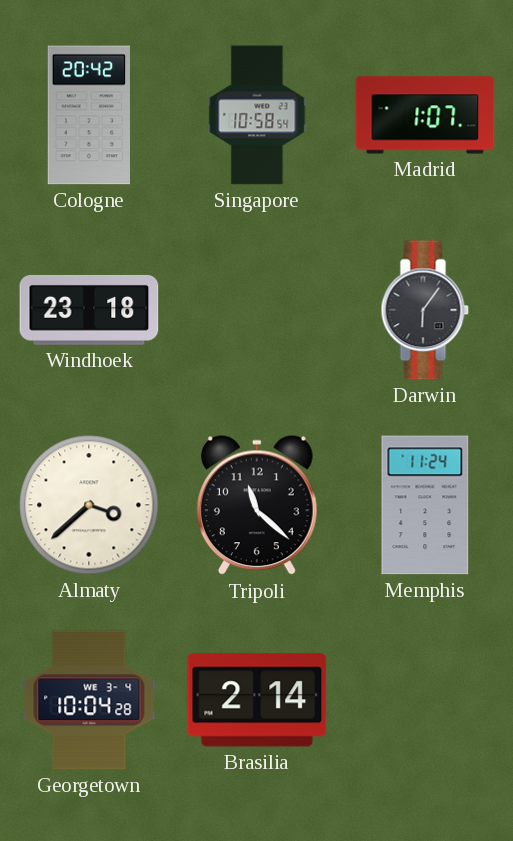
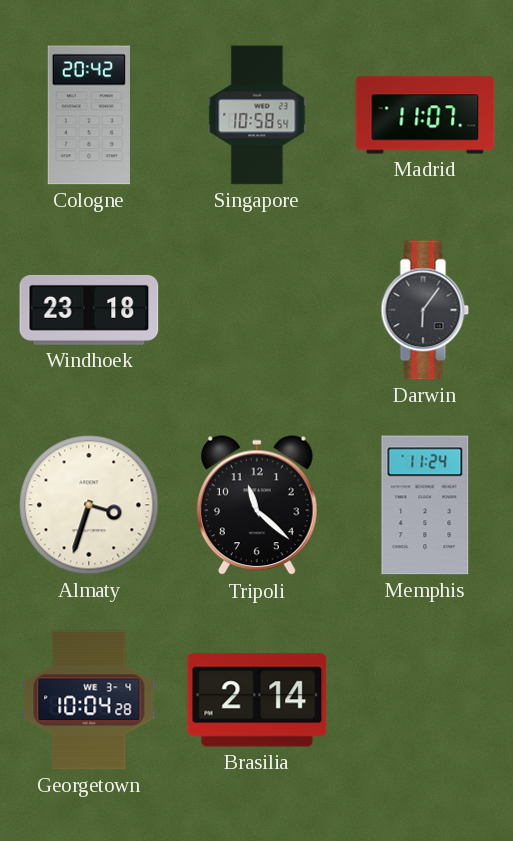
Madrid: 1:07 -> 11:07 (425, 115)
Almaty: 3:38 -> 3:33 (89, 505)
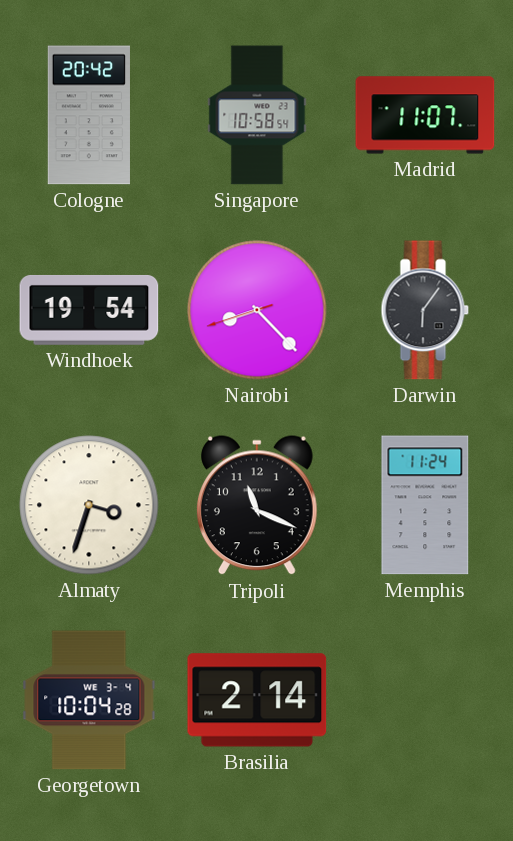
Windhoek: 23:18 -> 19:54 (89, 310)
Nairobi: none -> 8:22 (257, 310)
Tripoli: 11:22 -> 11:19 (257, 506)
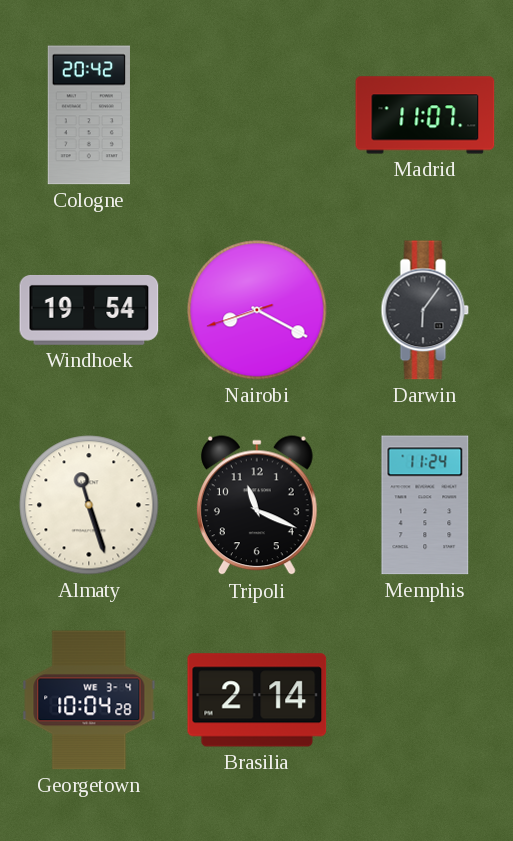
Singapore: 10:58 -> none (257, 115)
Nairobi: 8:22 -> 8:19 (257, 310)
Almaty: 3:33 -> 11:27 (89, 505)
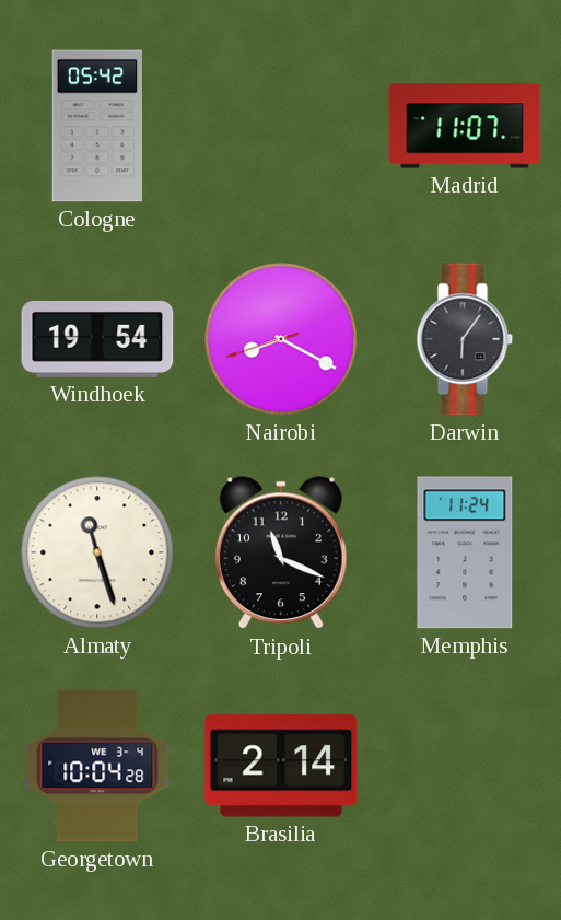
Cologne: 20:42 -> 05:42 (97, 126)
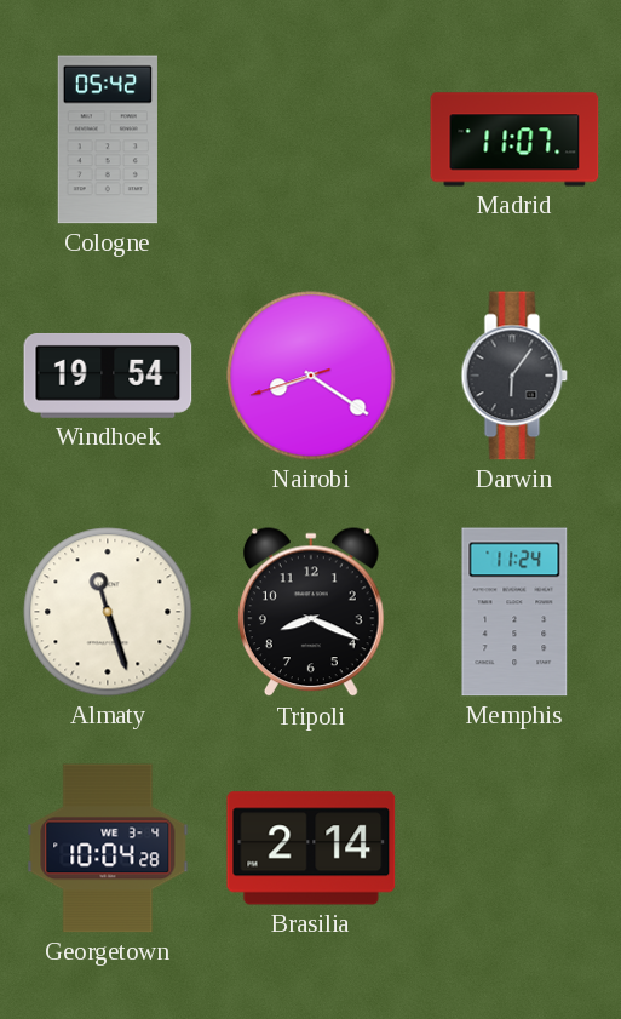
Nairobi: 8:19 -> 8:20 (311, 376)
Tripoli: 11:19 -> 8:19 (311, 613)
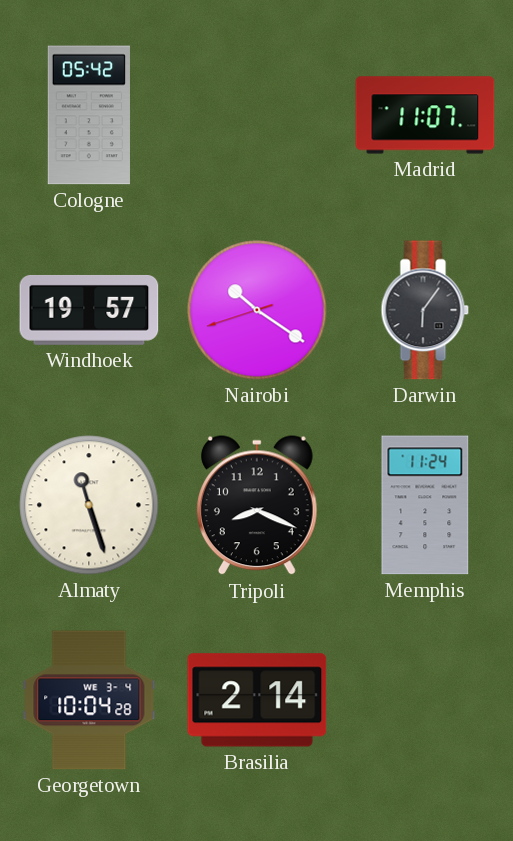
Windhoek: 19:54 -> 19:57 (89, 310)
Nairobi: 8:20 -> 10:20 (257, 310)
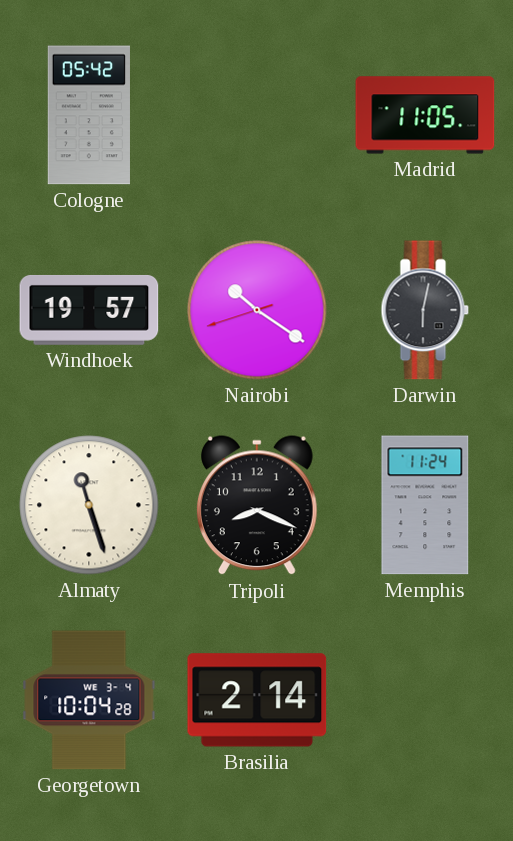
Madrid: 11:07 -> 11:05 (425, 115)
Darwin: 6:06 -> 6:02 (425, 310)
